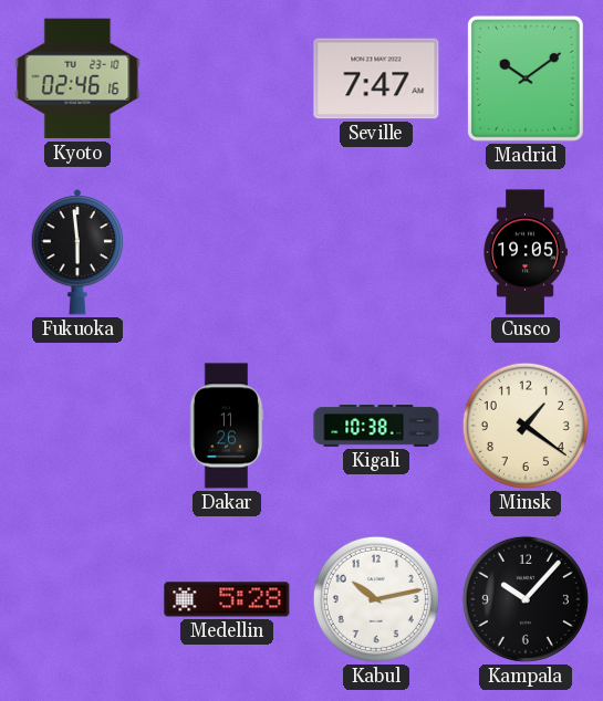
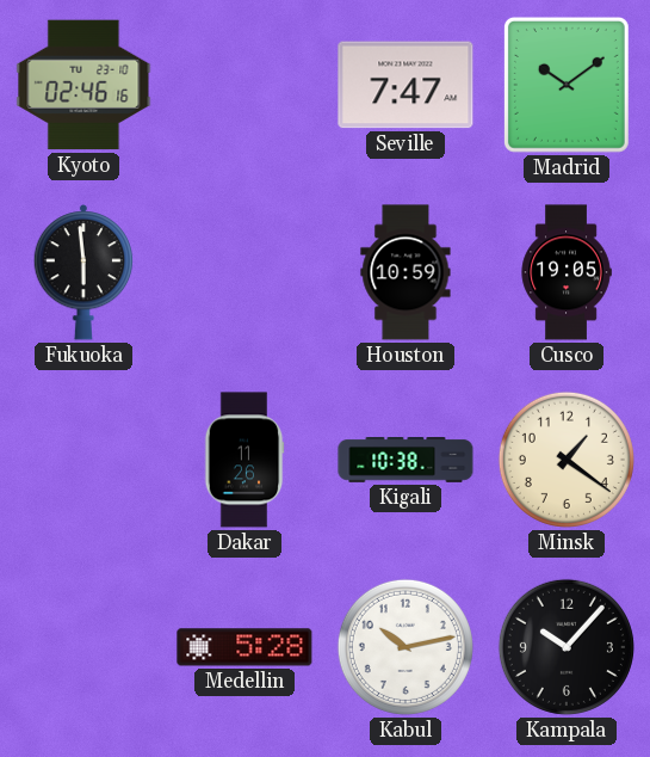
Houston: none -> 10:59 (406, 272)
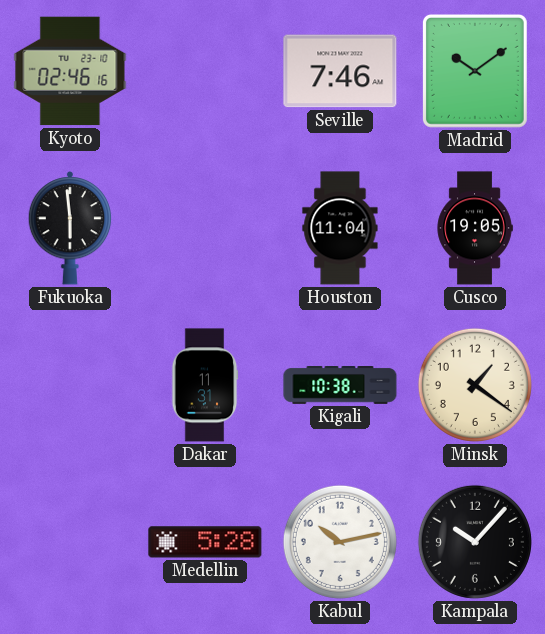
Seville: 7:47 -> 7:46 (340, 71)
Houston: 10:59 -> 11:04 (340, 228)
Dakar: 11:26 -> 11:31 (205, 385)
